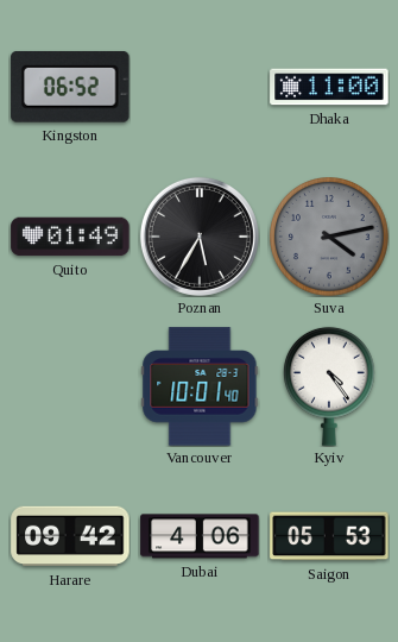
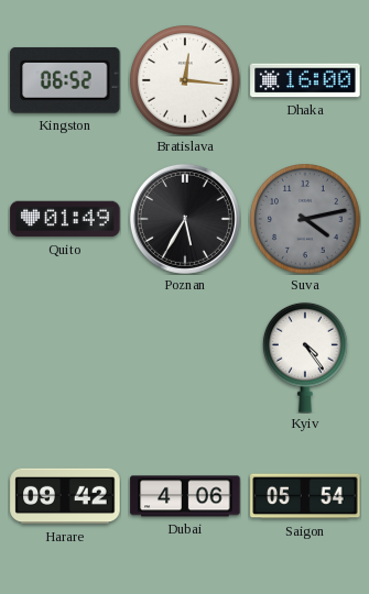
Bratislava: none -> 12:16 (186, 81)
Dhaka: 11:00 -> 16:00 (305, 80)
Vancouver: 10:01 -> none (200, 386)
Saigon: 05:53 -> 05:54 (305, 496)
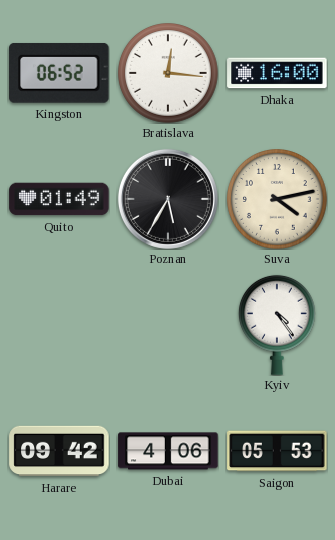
Suva dial: grey -> cream (278, 200)
Saigon: 05:54 -> 05:53 (277, 451)
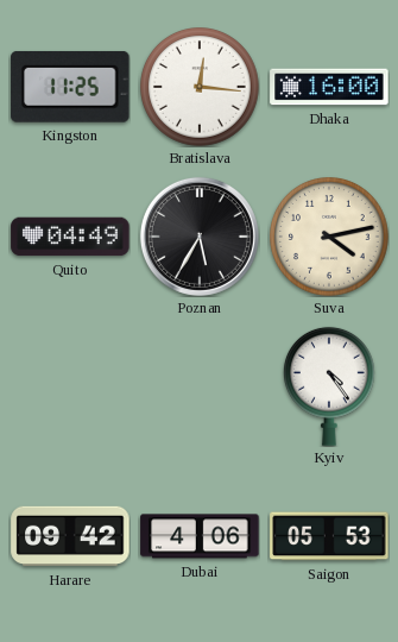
Kingston: 06:52 -> 11:25 (70, 87)
Quito: 01:49 -> 04:49 (70, 237)
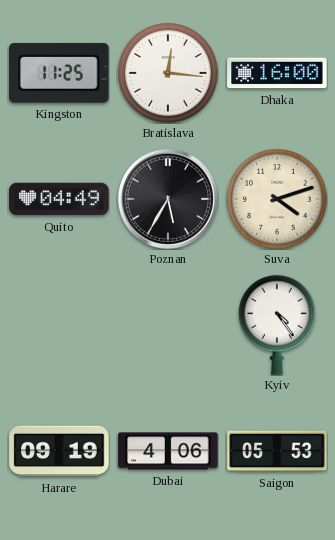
Suva: 4:13 -> 4:12 (278, 200)
Harare: 09:42 -> 09:19 (59, 451)
